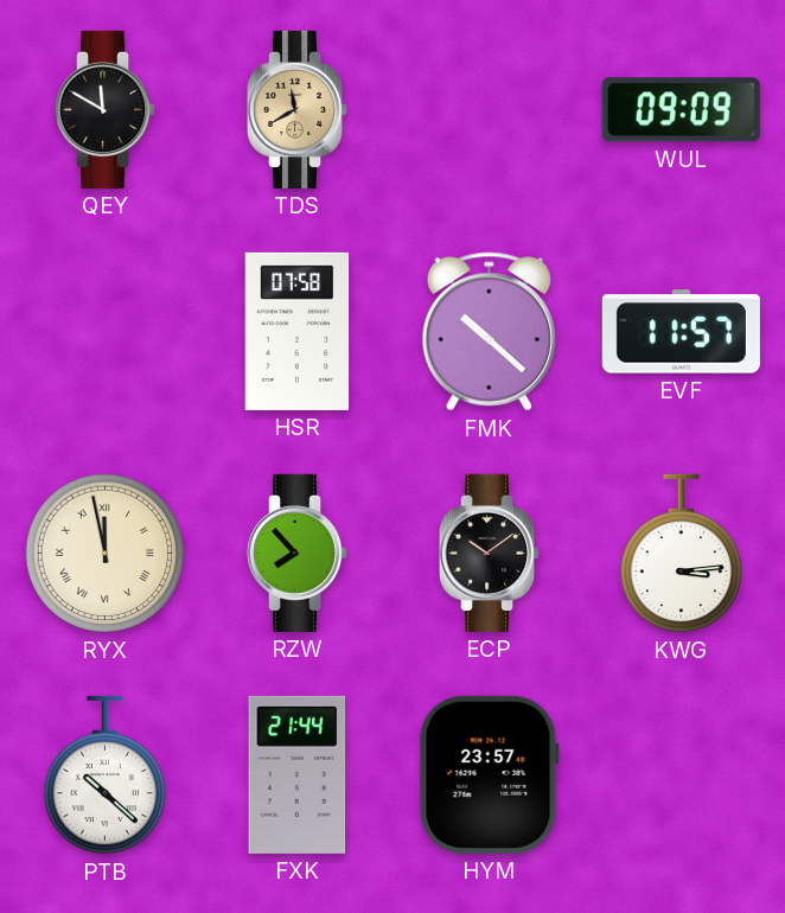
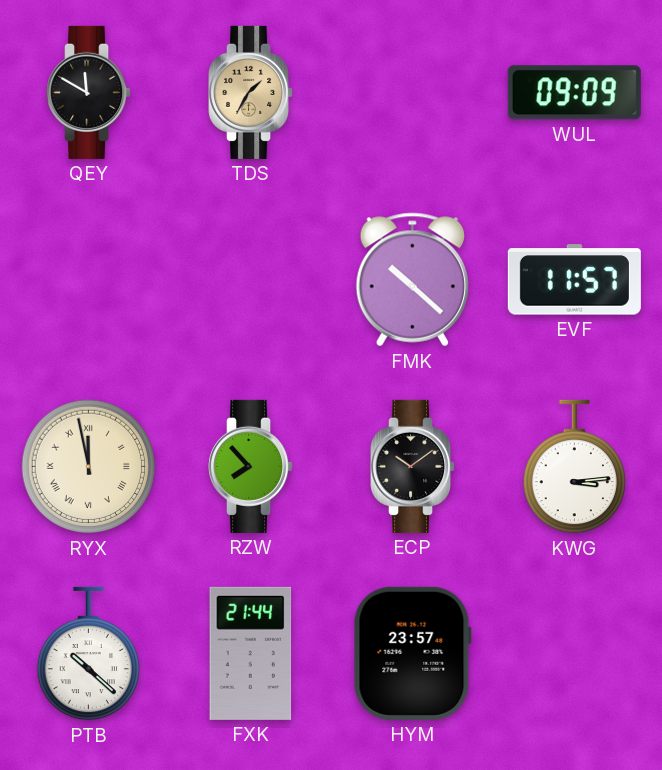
TDS: 11:40 -> 1:35 (251, 92)
HSR: 07:58 -> none (298, 331)
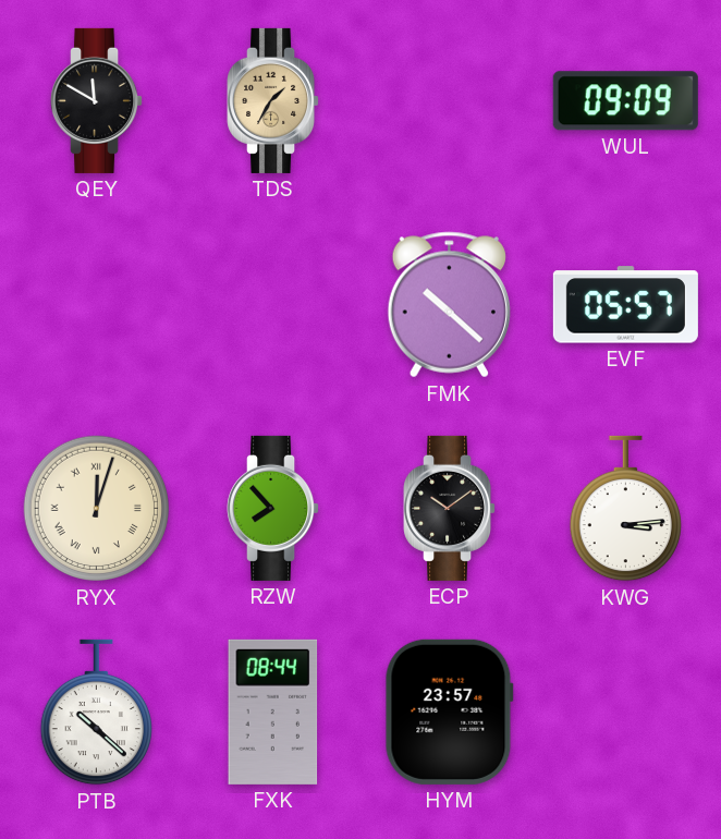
EVF: 11:57 -> 05:57 (625, 305)
RYX: 11:58 -> 12:03 (97, 509)
FXK: 21:44 -> 08:44 (273, 712)
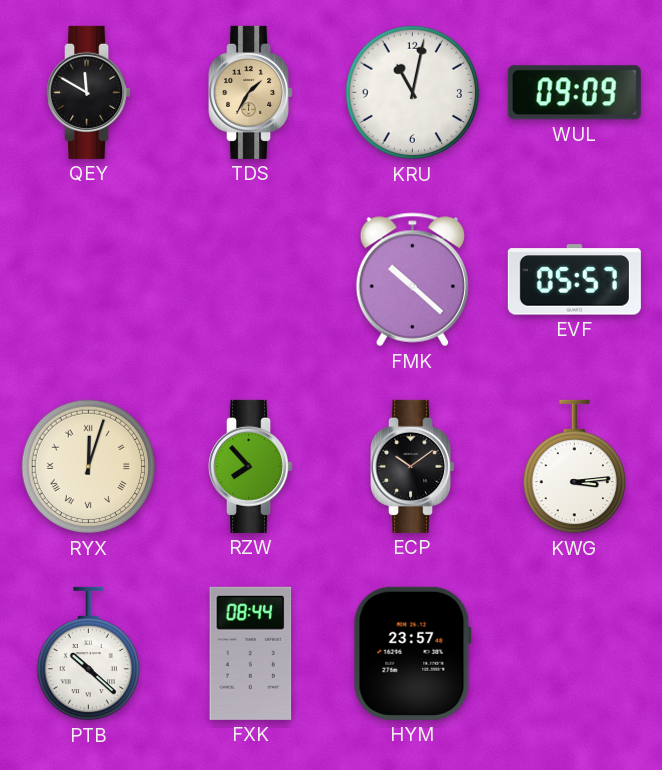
KRU: none -> 11:02 (413, 93)
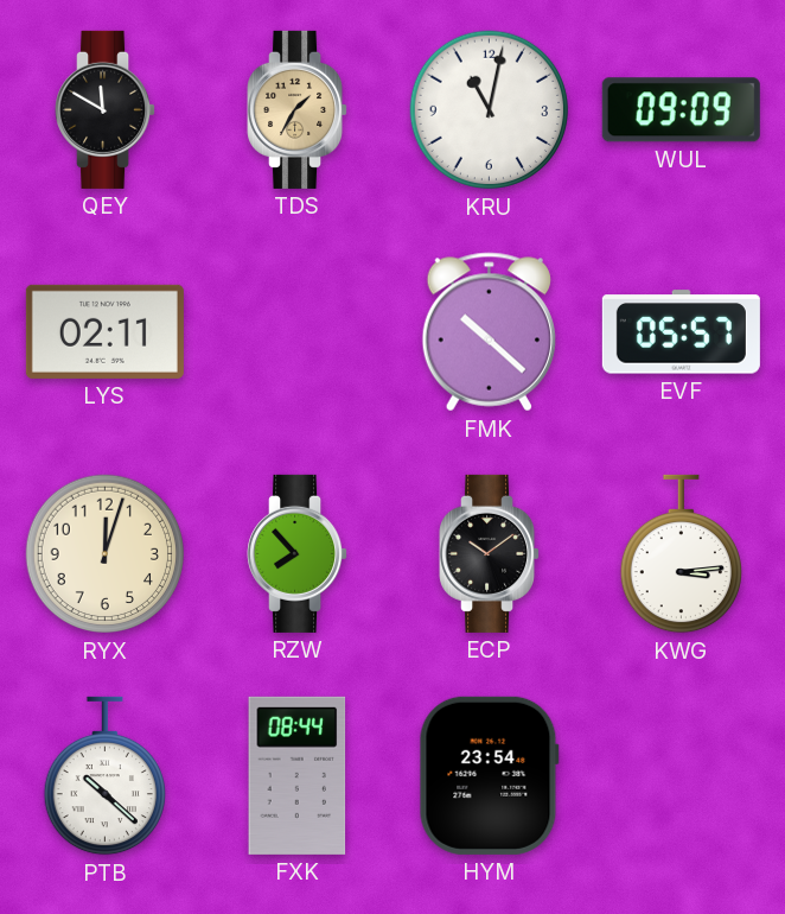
LYS: none -> 02:11 (104, 331)
RYX numerals: Roman -> Arabic (106, 554)
HYM: 23:57 -> 23:54 (489, 775)
